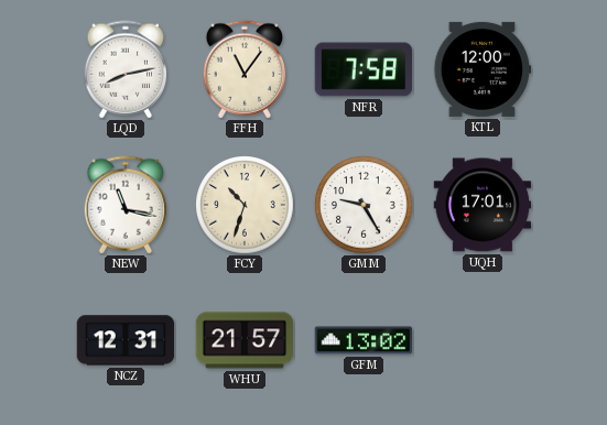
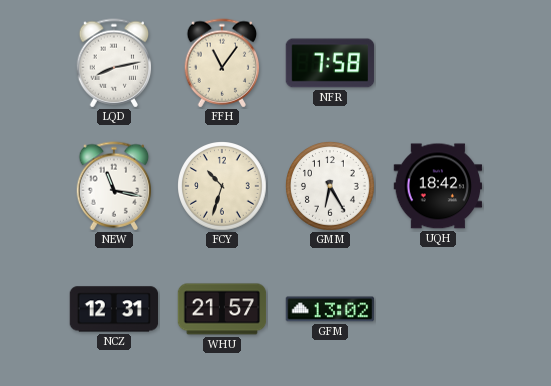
KTL: 12:00 -> none (483, 69)
GMM: 9:25 -> 6:25 (330, 186)
UQH: 17:01 -> 18:42 (438, 186)
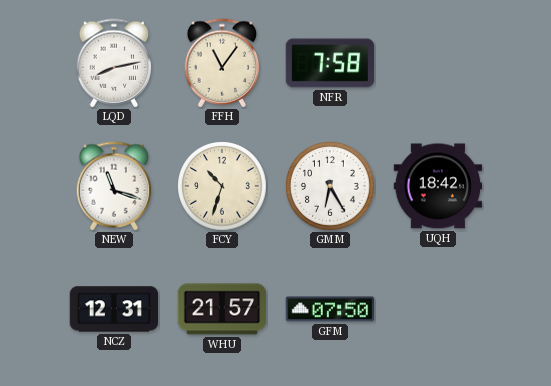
NEW: 11:17 -> 11:18 (114, 186)
GFM: 13:02 -> 07:50 (330, 309)
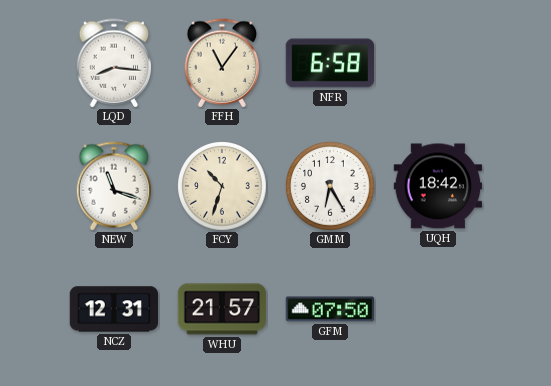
LQD: 8:13 -> 8:16 (114, 63)
NFR: 7:58 -> 6:58 (330, 63)
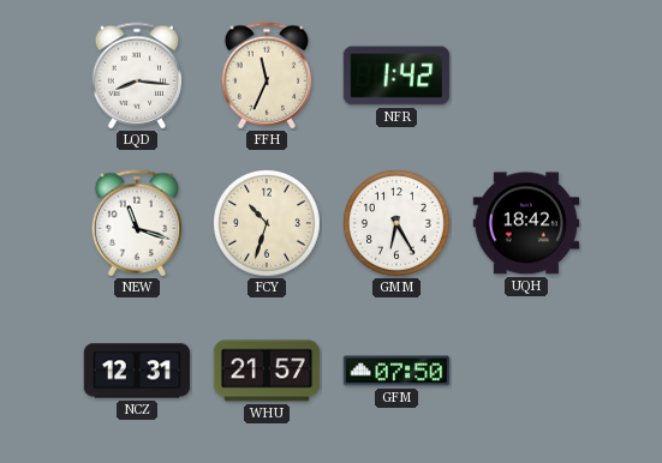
FFH: 11:06 -> 11:34 (267, 76)
NFR: 6:58 -> 1:42 (396, 76)
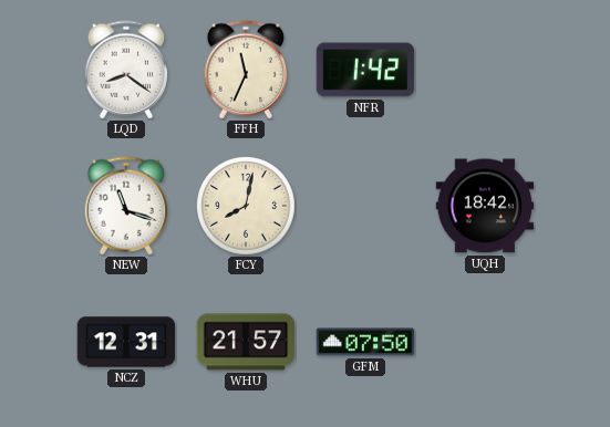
LQD: 8:16 -> 8:21 (126, 70)
FCY: 10:33 -> 8:02 (246, 206)
GMM: 6:25 -> none (396, 223)
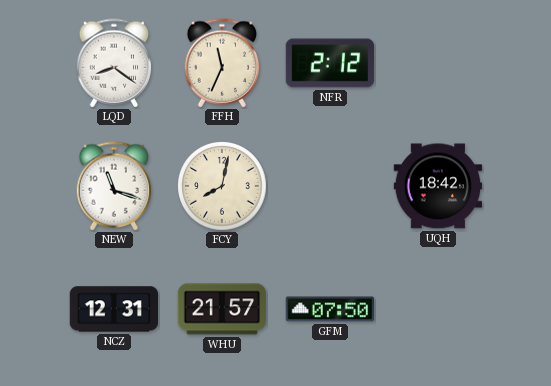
NFR: 1:42 -> 2:12 (330, 63)
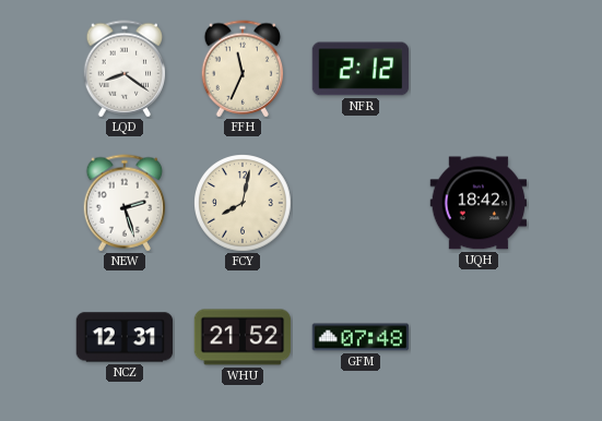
NEW: 11:18 -> 2:27 (125, 203)
WHU: 21:57 -> 21:52 (243, 337)
GFM: 07:50 -> 07:48 (361, 337)
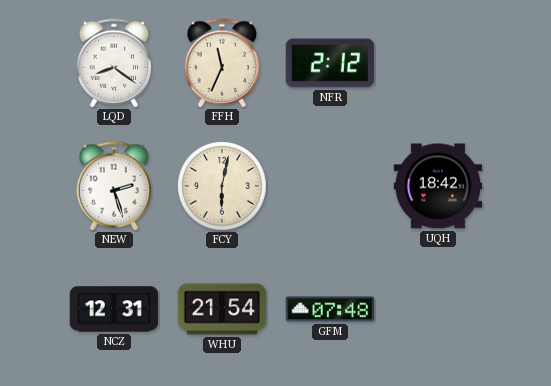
FCY: 8:02 -> 6:02 (222, 186)
WHU: 21:52 -> 21:54 (222, 309)
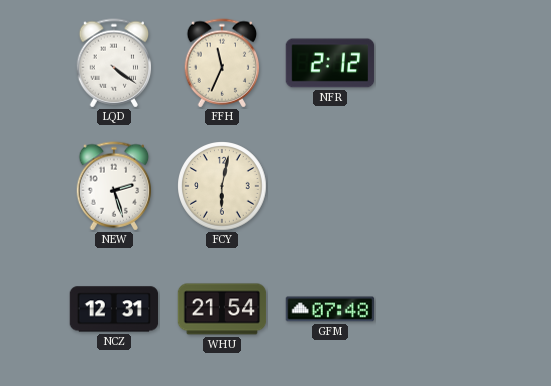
LQD: 8:21 -> 4:21 (114, 63)
UQH: 18:42 -> none (438, 186)
